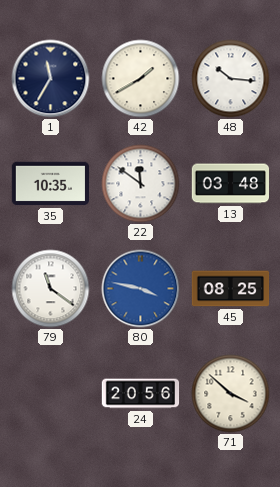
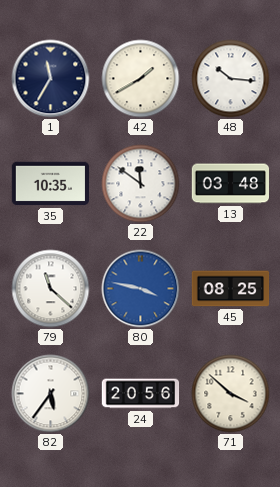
79: 11:21 -> 11:22 (51, 289)
82: none -> 5:36 (51, 394)
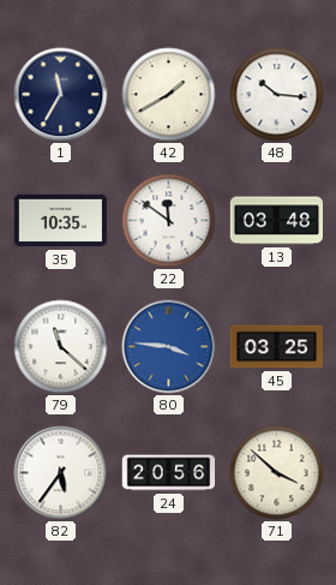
80: 3:47 -> 3:46 (169, 347)
45: 08:25 -> 03:25 (277, 347)
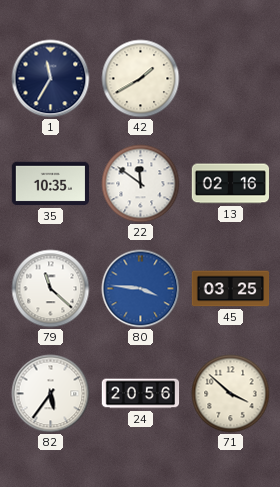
48: 10:16 -> none (277, 95)
13: 03:48 -> 02:16 (230, 184)
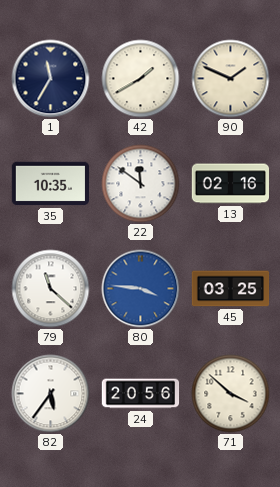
90: none -> 1:49 (231, 79)
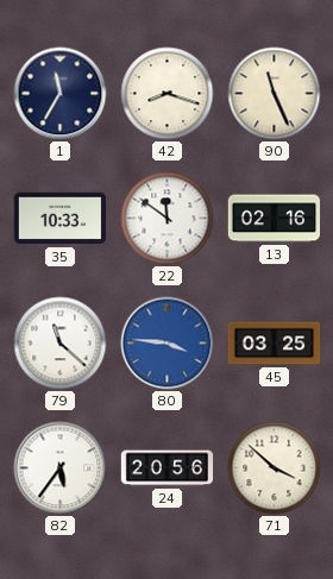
42: 1:40 -> 8:18 (168, 94)
90: 1:49 -> 11:26 (275, 94)
35: 10:35 -> 10:33 (61, 219)
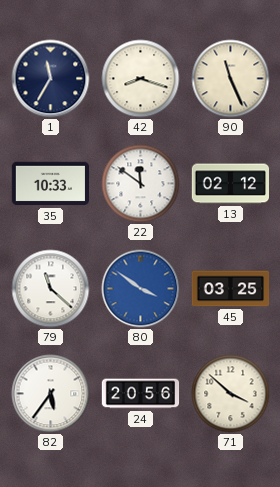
13: 02:16 -> 02:12 (230, 184)
80: 3:46 -> 3:51 (141, 289)
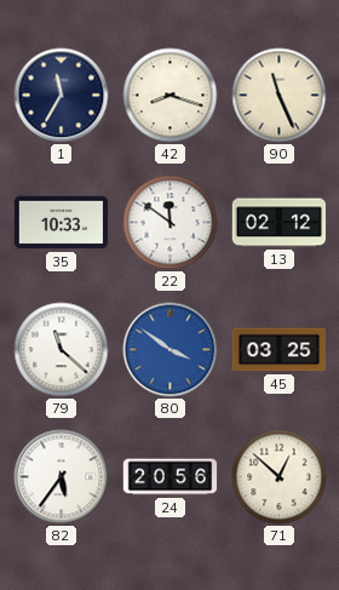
71: 3:52 -> 12:52 (280, 477)
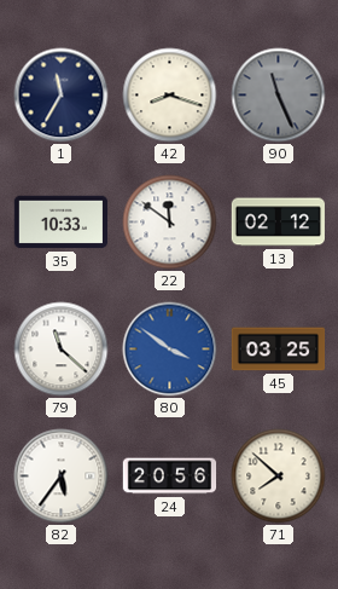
90 dial: cream -> grey (279, 96)
71: 12:52 -> 7:52 (279, 477)
